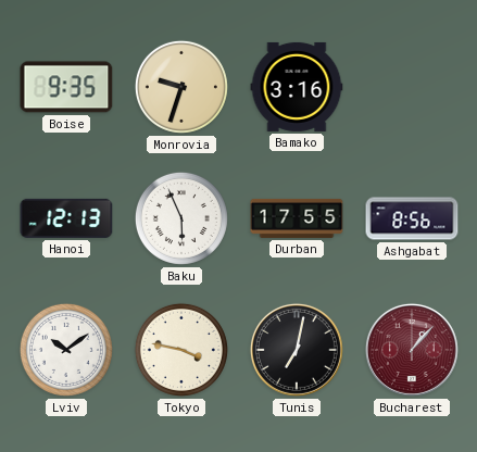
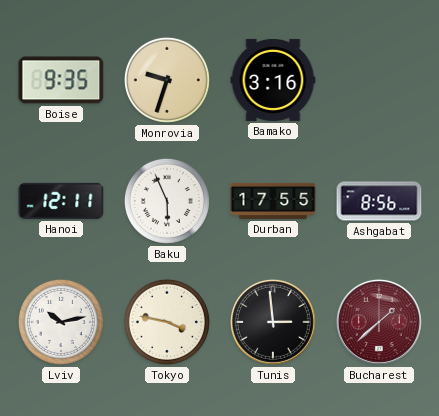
Hanoi: 12:13 -> 12:11 (61, 201)
Lviv: 10:09 -> 10:13 (61, 322)
Tunis: 7:02 -> 2:59 (273, 322)
Bucharest: 1:07 -> 1:38 (379, 322)
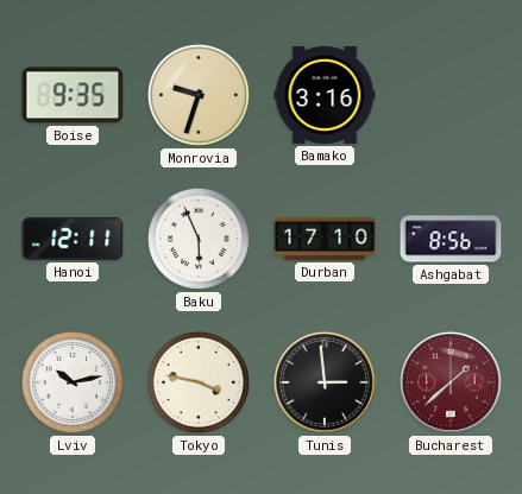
Durban: 17:55 -> 17:10 (325, 239)
